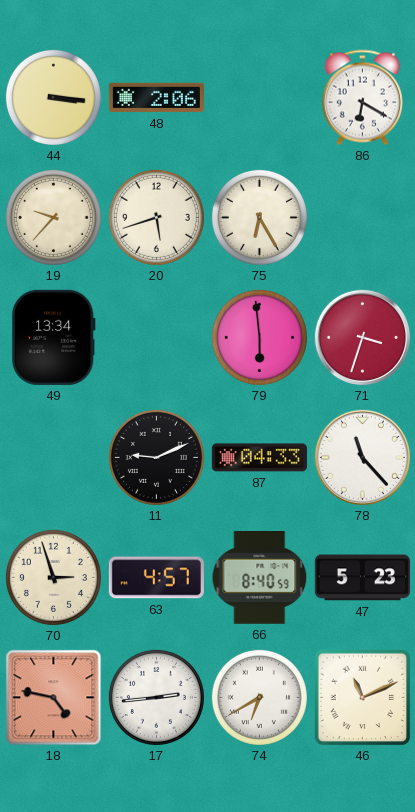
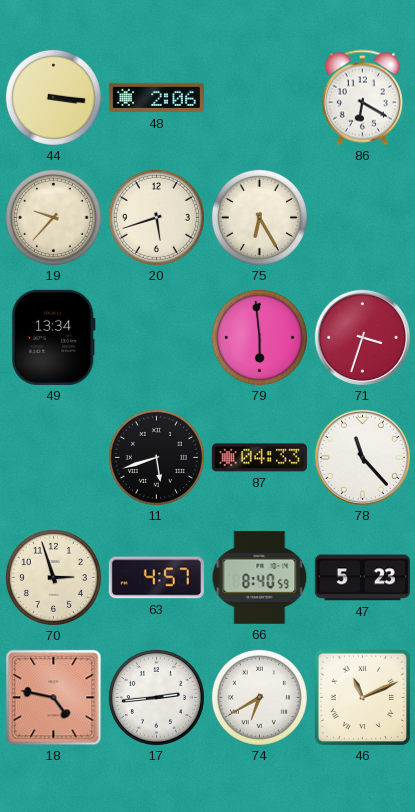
11: 9:11 -> 5:42 (156, 457)
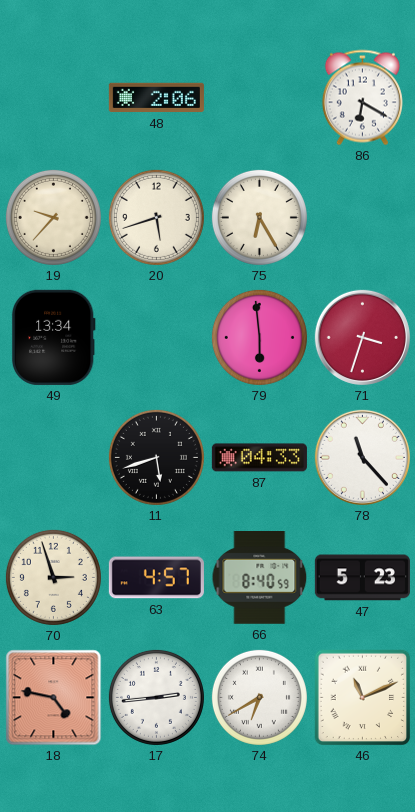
44: 3:16 -> none (53, 97)
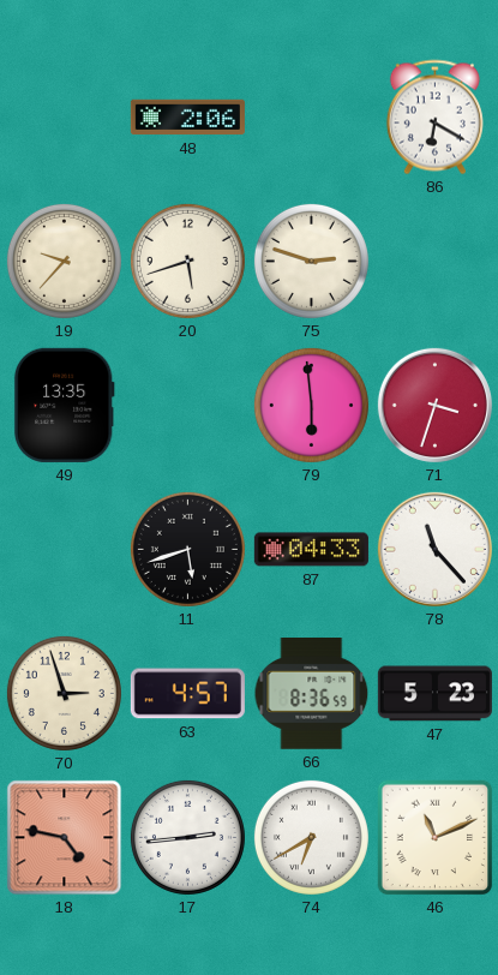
75: 6:25 -> 2:48 (311, 261)
49: 13:34 -> 13:35 (64, 405)
66: 8:40 -> 8:36 (312, 694)
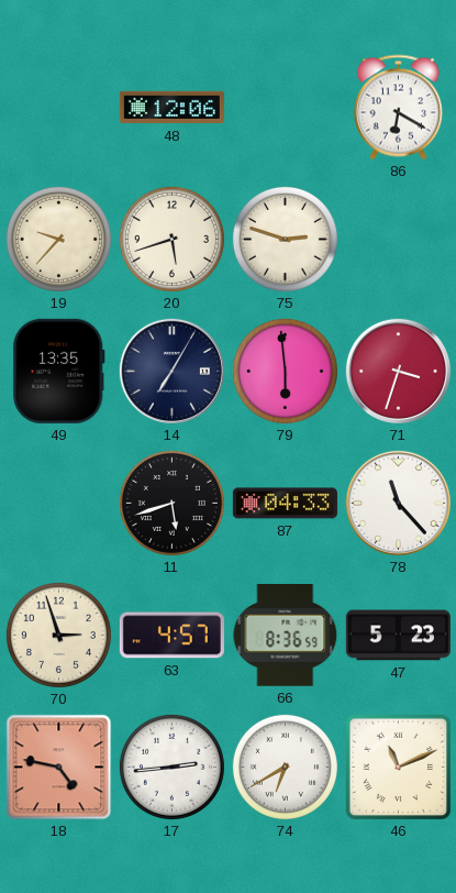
48: 2:06 -> 12:06 (171, 108)
14: none -> 7:05 (171, 371)
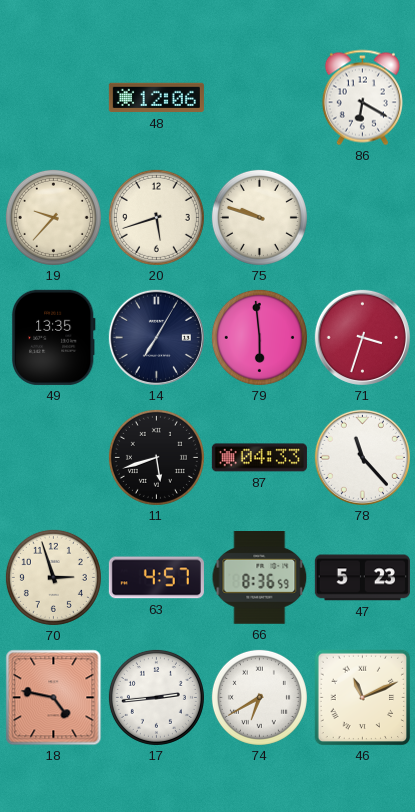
75: 2:48 -> 9:48 (259, 217)
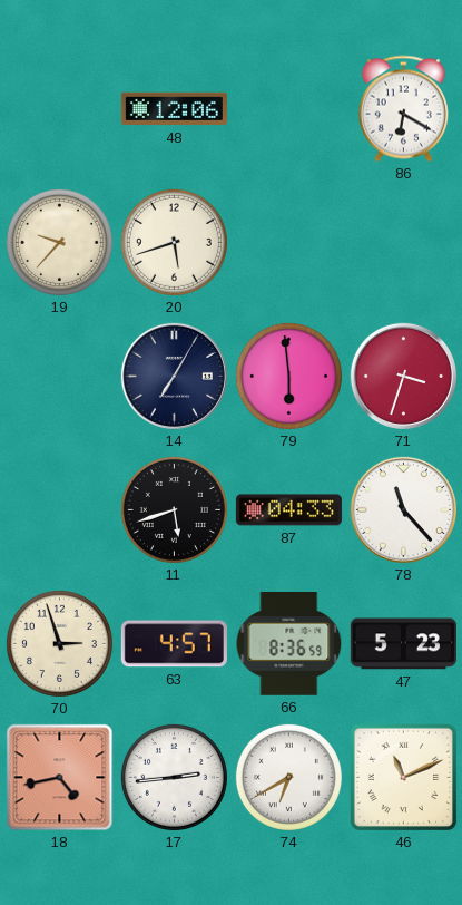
75: 9:48 -> none (259, 217)
49: 13:35 -> none (53, 337)
18: 4:47 -> 4:43 (60, 778)
